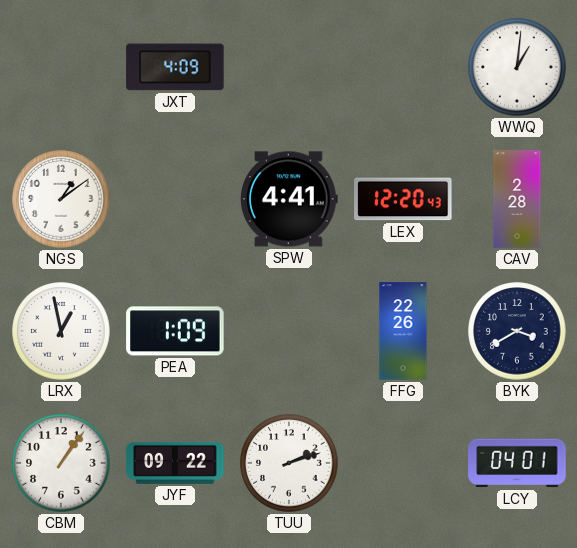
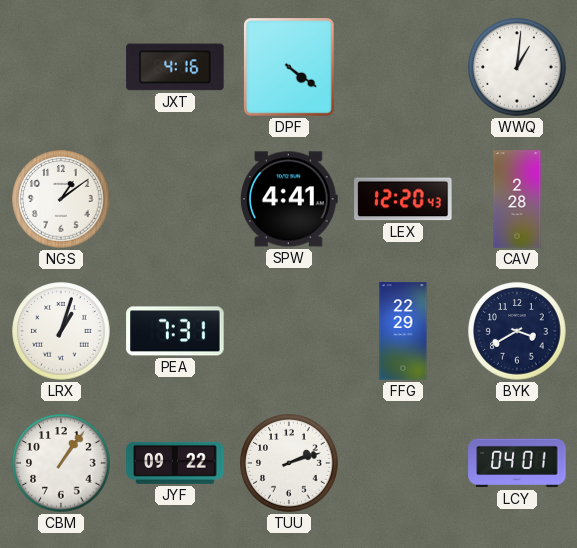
JXT: 4:09 -> 4:16 (175, 67)
DPF: none -> 4:21 (290, 68)
LRX: 12:58 -> 1:03 (61, 331)
PEA: 1:09 -> 7:31 (175, 331)
FFG: 22:26 -> 22:29 (403, 331)
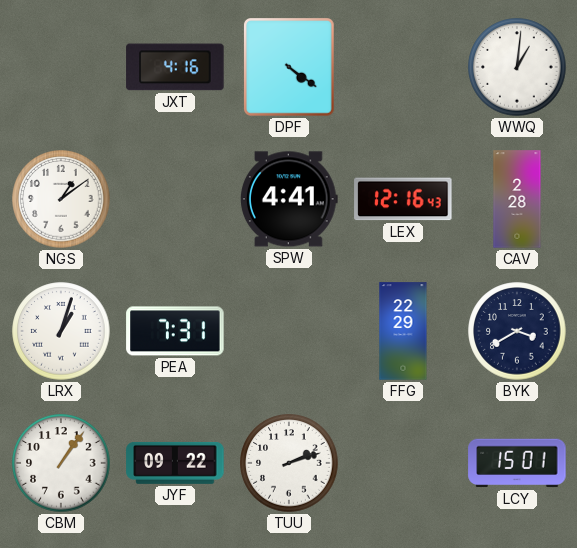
LEX: 12:20 -> 12:16 (403, 199)
LCY: 04:01 -> 15:01 (517, 463)
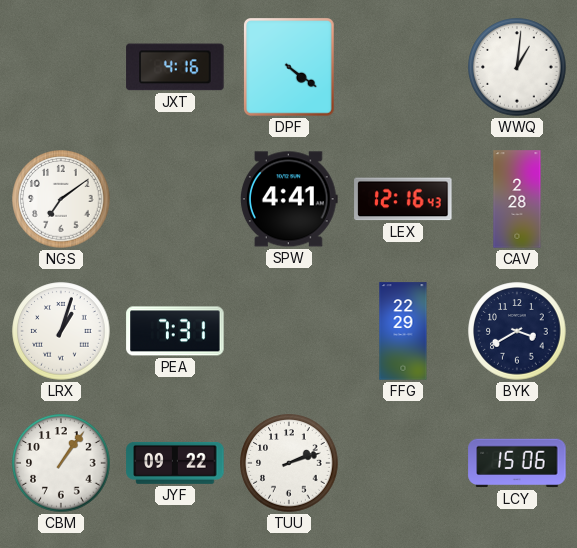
NGS: 1:09 -> 7:09 (61, 199)
LCY: 15:01 -> 15:06 (517, 463)
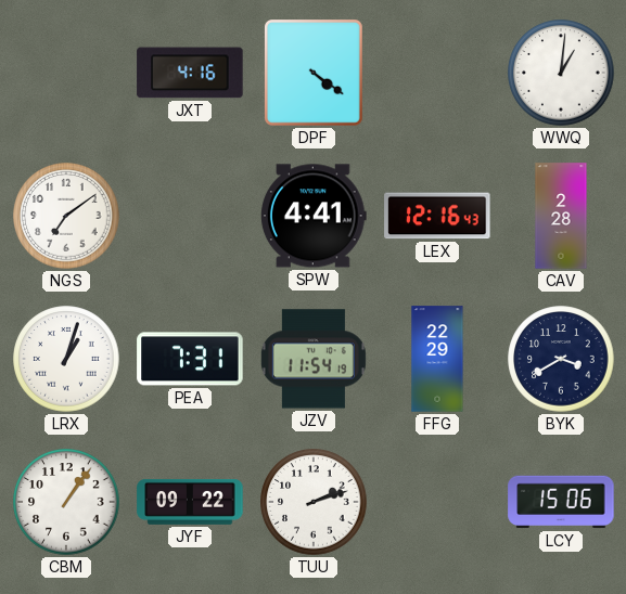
JZV: none -> 11:54 (314, 359)
